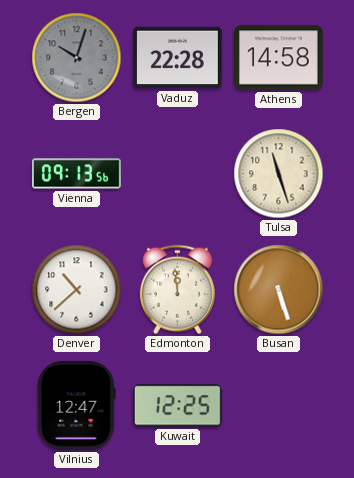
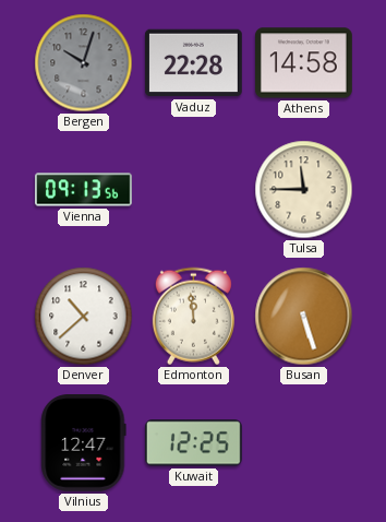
Tulsa: 11:27 -> 11:45 (304, 190)
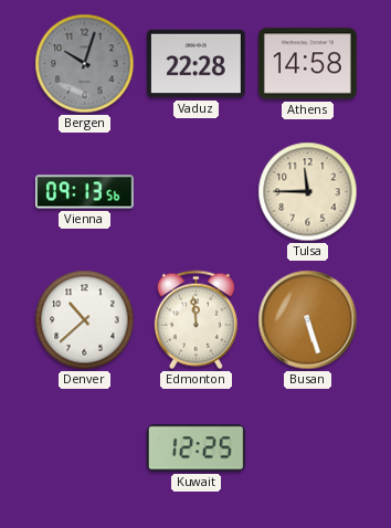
Vilnius: 12:47 -> none (84, 443)
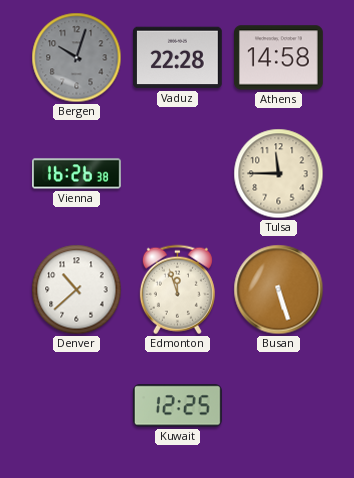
Vienna: 09:13 -> 16:26 (77, 174)
Edmonton: 11:59 -> 11:57 (177, 290)
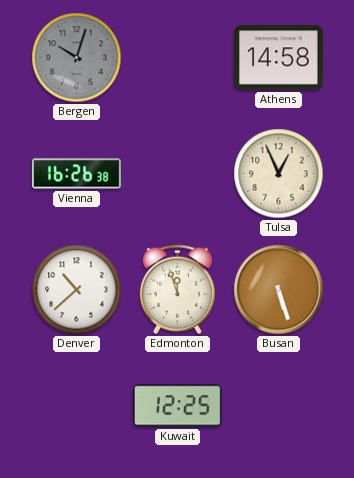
Vaduz: 22:28 -> none (178, 58)
Tulsa: 11:45 -> 12:56 (279, 174)
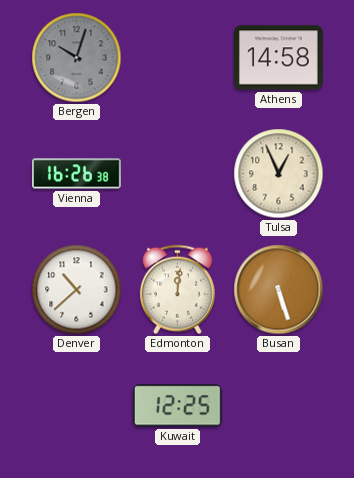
Edmonton: 11:57 -> 12:01 (177, 290)
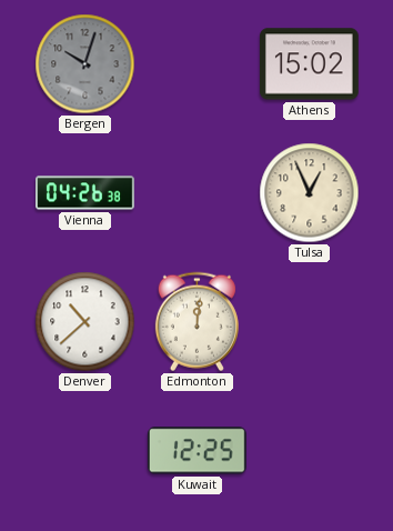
Athens: 14:58 -> 15:02 (310, 64)
Vienna: 16:26 -> 04:26 (85, 193)
Busan: 5:27 -> none (279, 290)
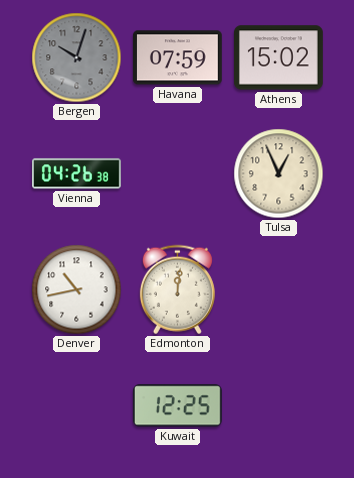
Havana: none -> 07:59 (178, 58)
Denver: 10:38 -> 10:43 (77, 290)
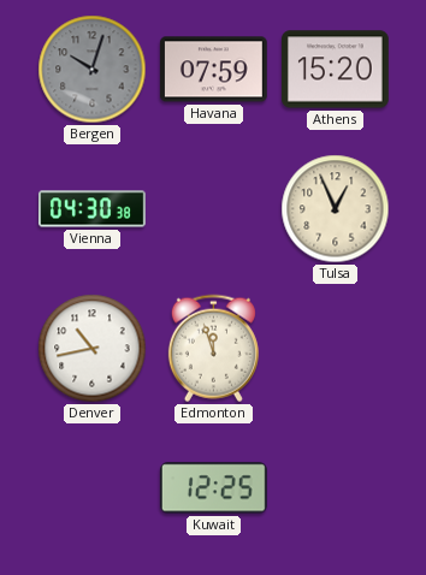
Athens: 15:02 -> 15:20 (336, 70)
Vienna: 04:26 -> 04:30 (93, 209)
Edmonton: 12:01 -> 11:57 (213, 349)
